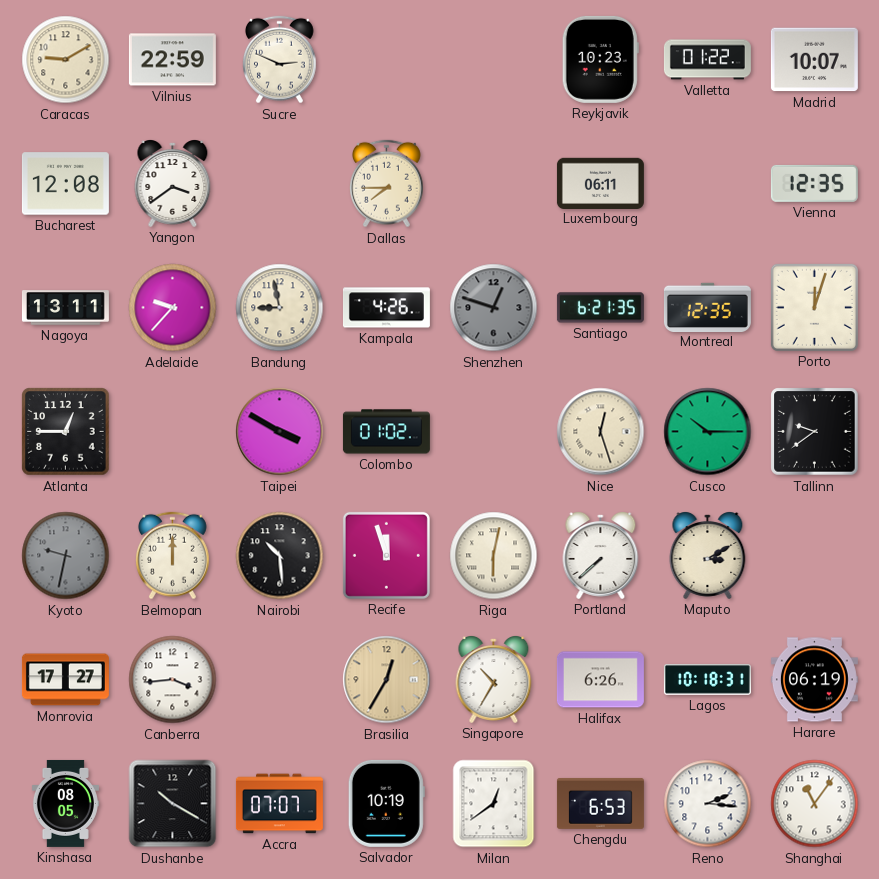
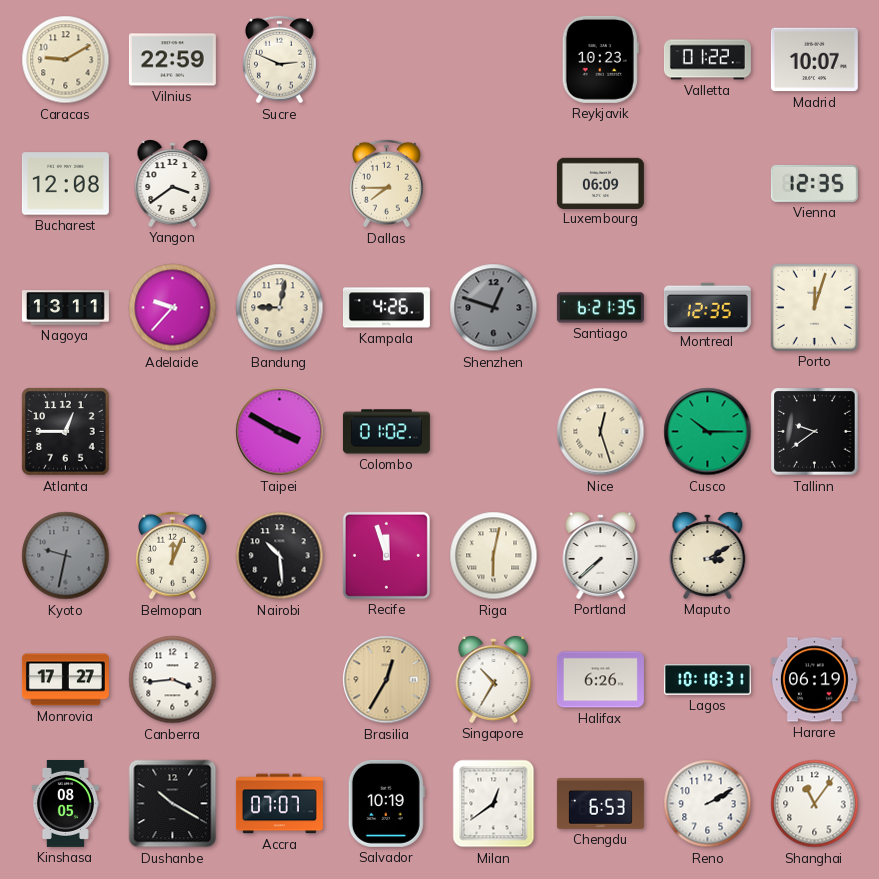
Luxembourg: 06:11 -> 06:09 (600, 183)
Bandung: 8:58 -> 9:02 (280, 308)
Belmopan: 12:00 -> 12:04 (173, 556)
Reno: 2:16 -> 2:10 (708, 804)
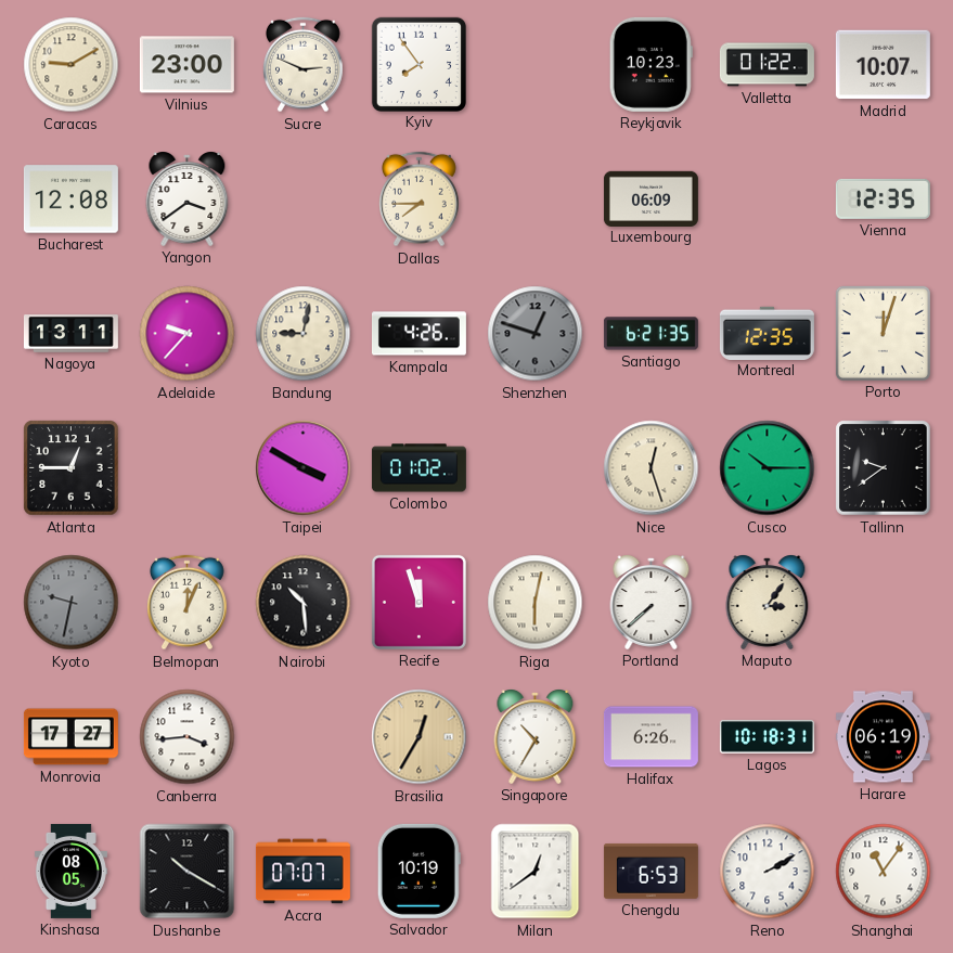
Vilnius: 22:59 -> 23:00 (186, 65)
Kyiv: none -> 7:54 (418, 64)
Maputo: 3:10 -> 3:06 (768, 603)
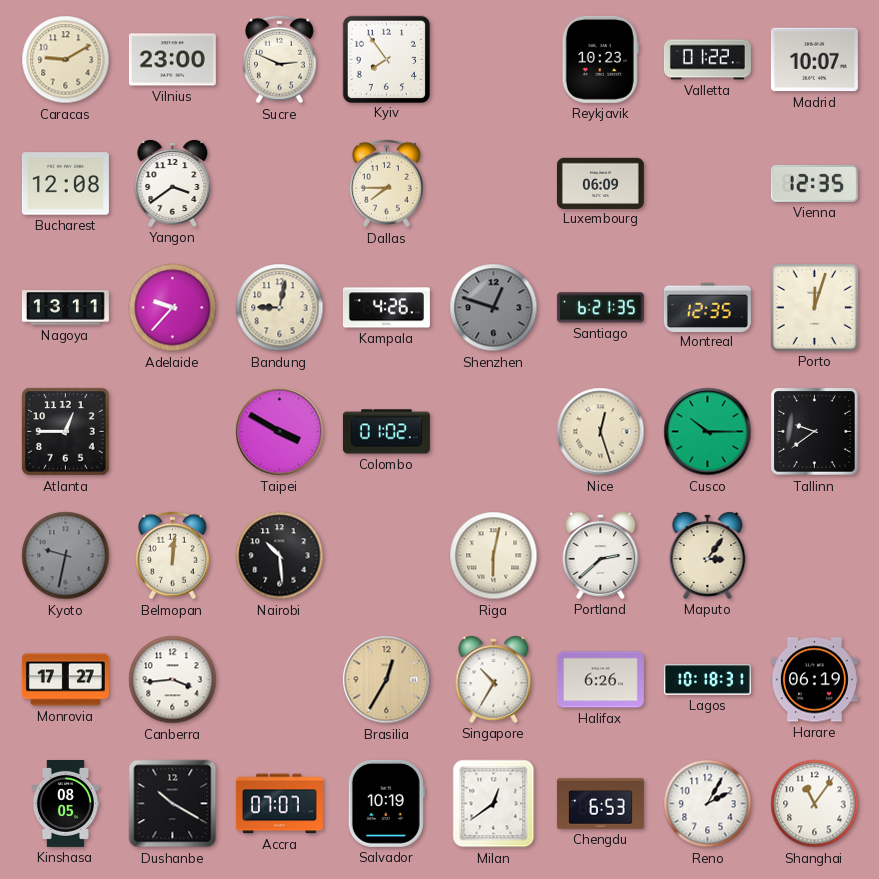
Belmopan: 12:04 -> 12:01 (173, 556)
Recife: 11:57 -> none (418, 602)
Portland: 7:38 -> 2:38 (601, 556)
Reno: 2:10 -> 2:05 (708, 804)
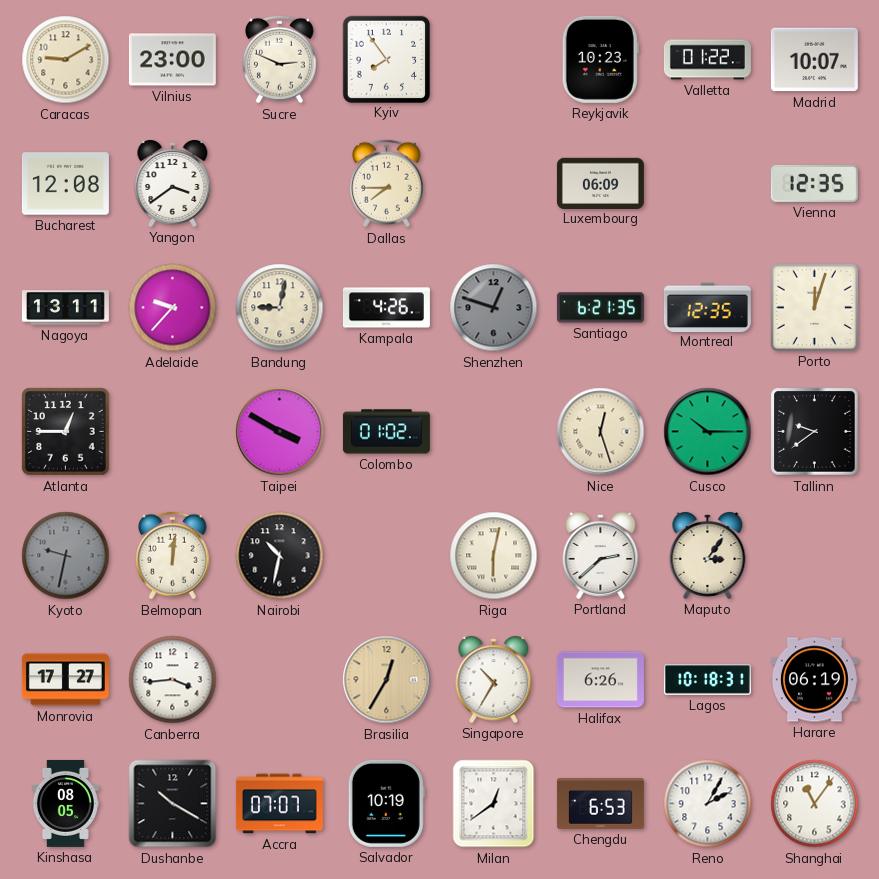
Nairobi: 10:29 -> 10:32 (280, 556)
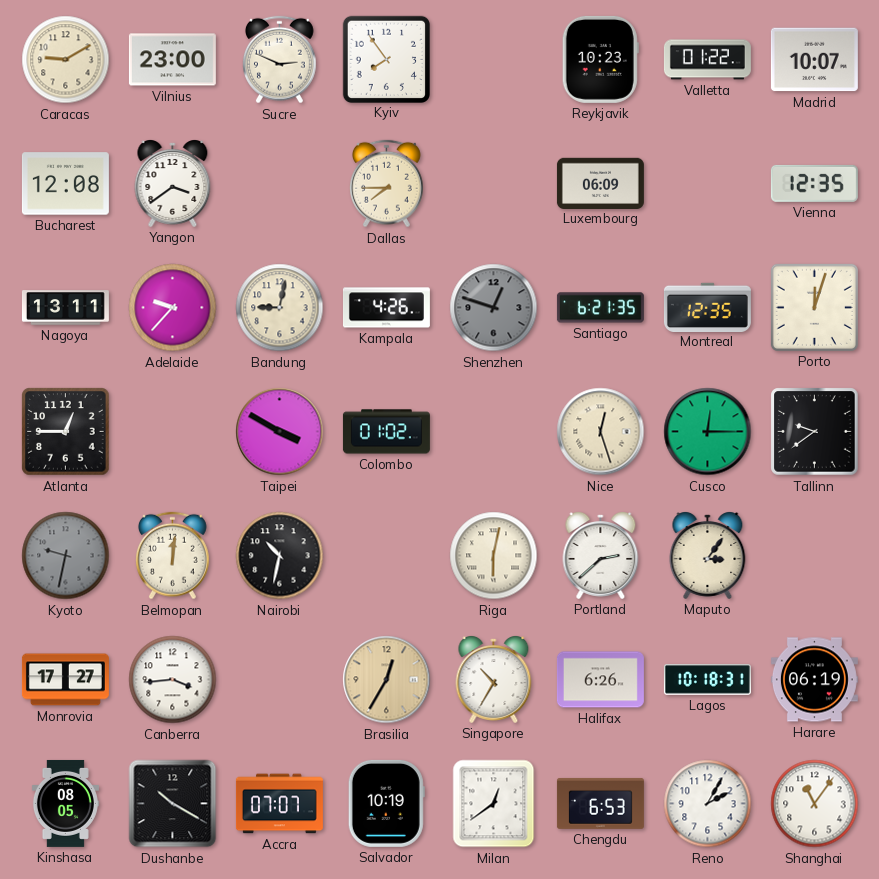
Cusco: 10:15 -> 12:15 (708, 432)
